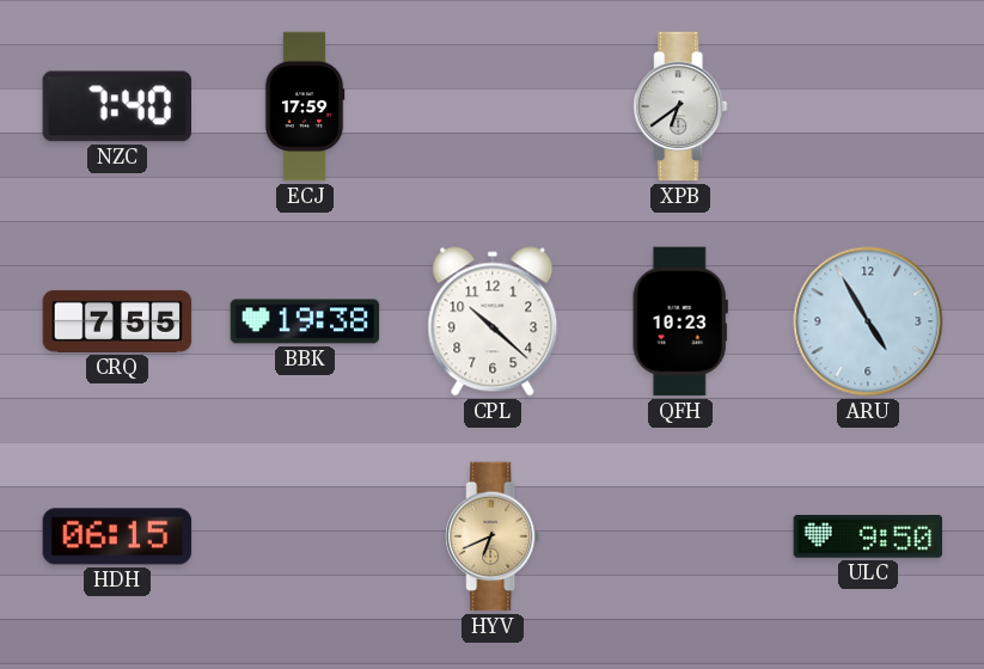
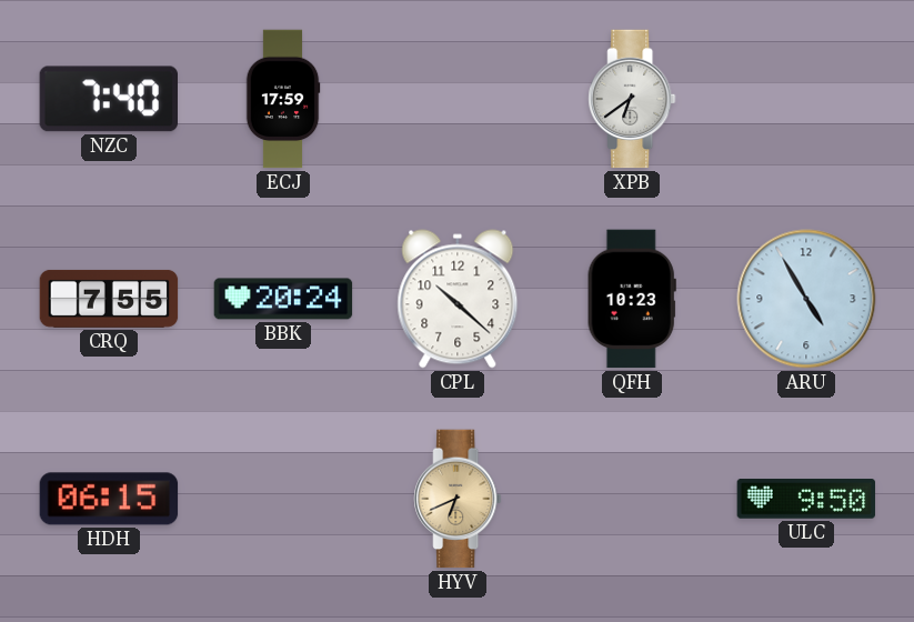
BBK: 19:38 -> 20:24 (283, 299)
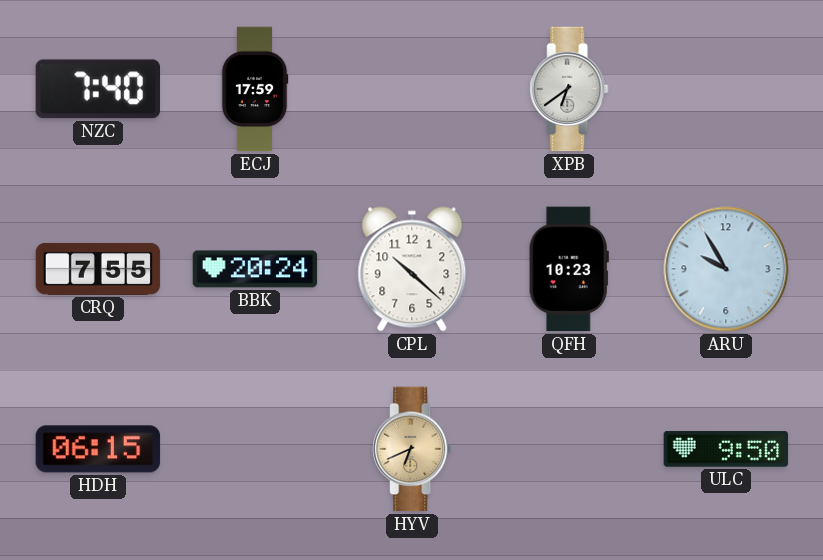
ARU: 4:55 -> 9:55 (726, 269)
